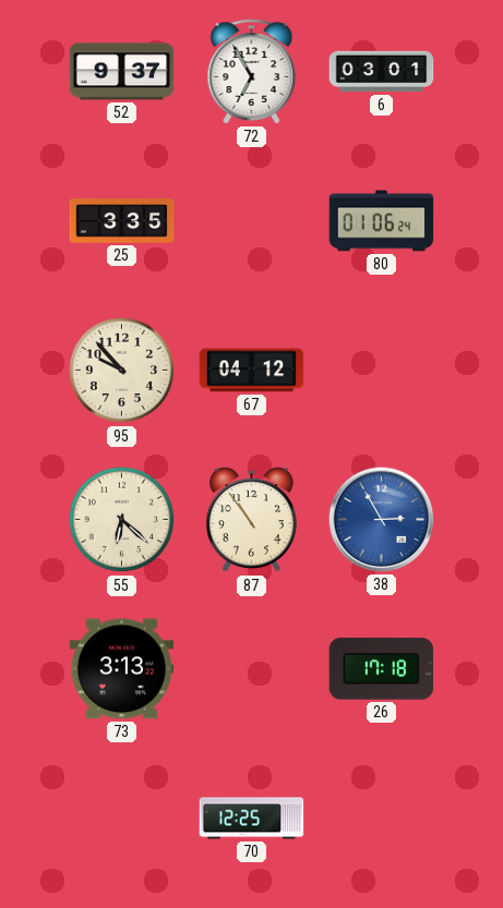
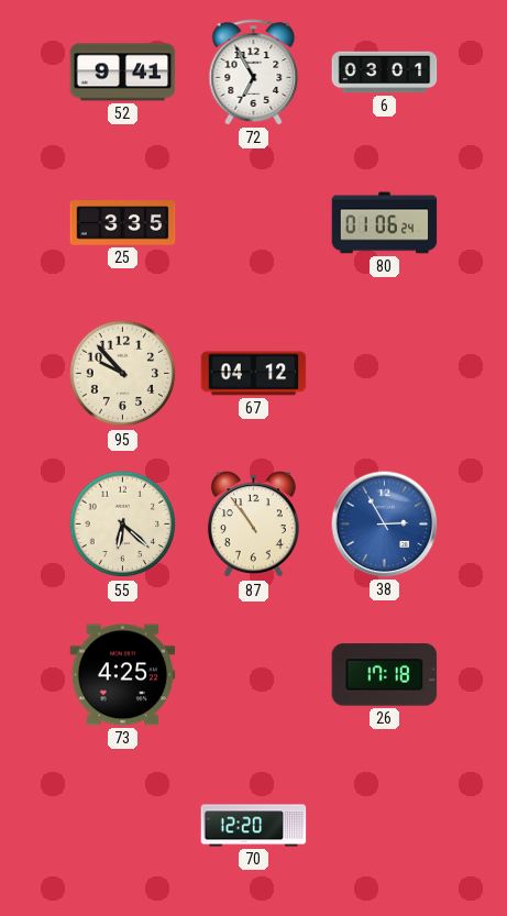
52: 9:37 -> 9:41 (123, 73)
73: 3:13 -> 4:25 (123, 675)
70: 12:25 -> 12:20 (254, 826)
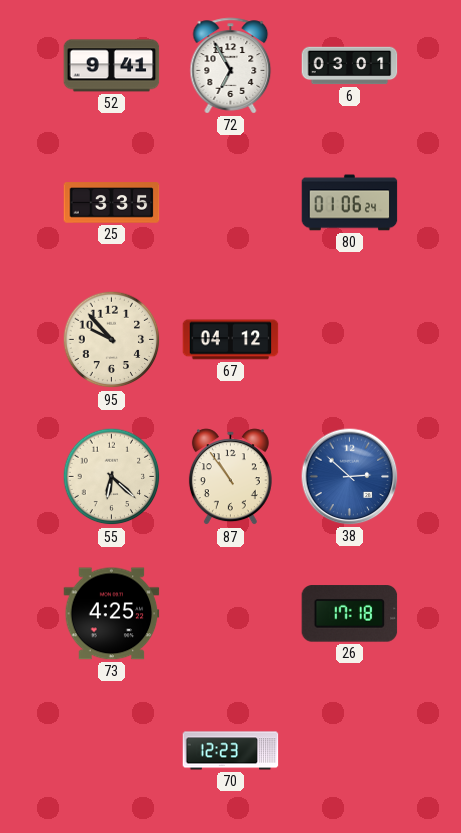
38: 2:55 -> 2:52 (350, 477)
70: 12:20 -> 12:23 (231, 751)
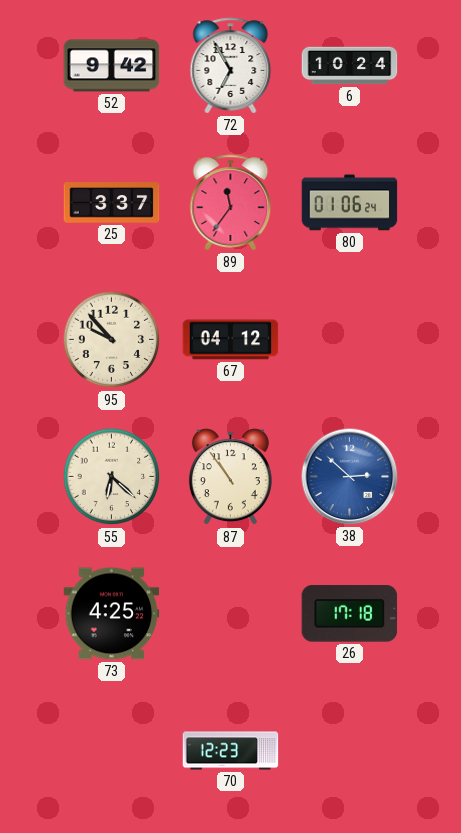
52: 9:41 -> 9:42 (112, 66)
6: 03:01 -> 10:24 (350, 66)
25: 3:35 -> 3:37 (112, 203)
89: none -> 11:36 (231, 203)
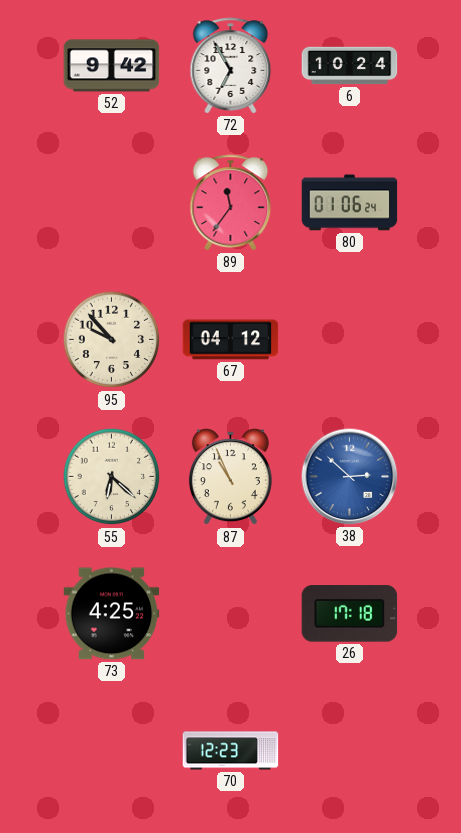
25: 3:37 -> none (112, 203)
87: 10:54 -> 10:56 (230, 477)
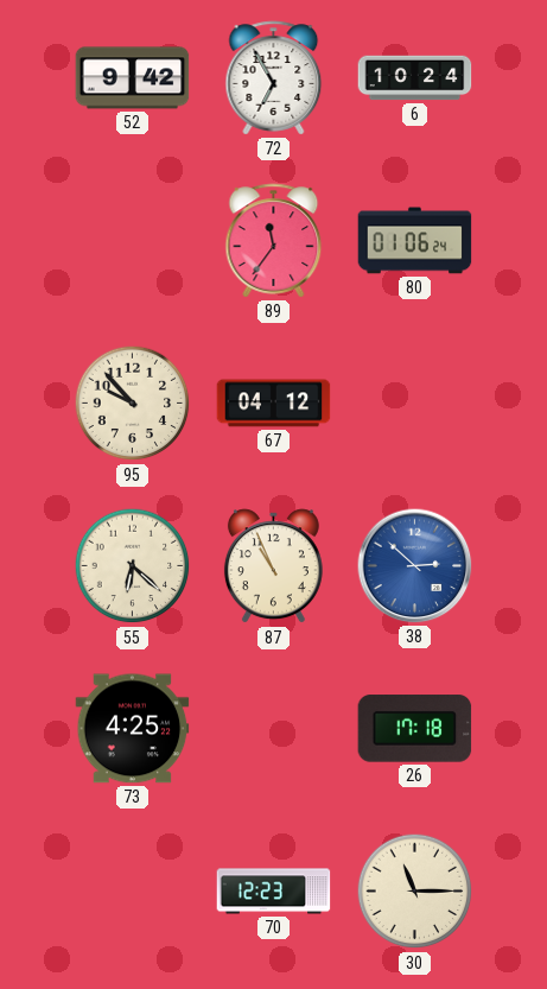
30: none -> 11:15 (415, 892)
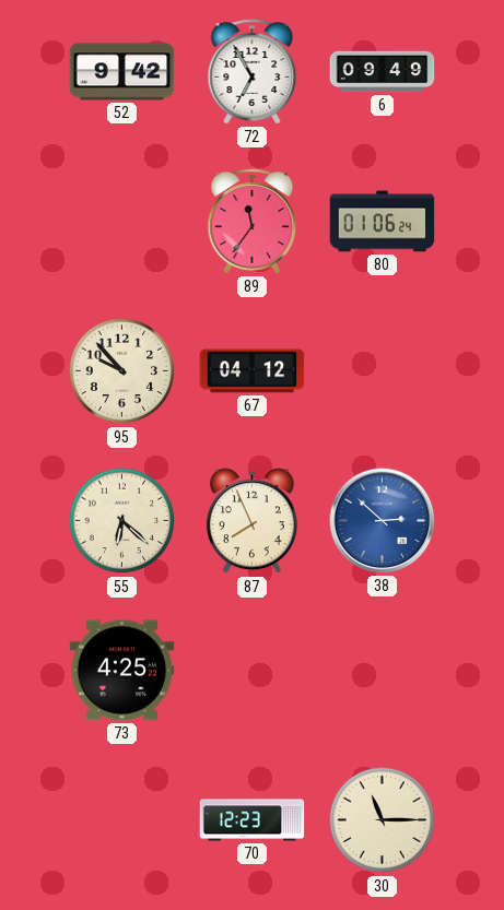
6: 10:24 -> 09:49 (383, 72)
87: 10:56 -> 7:56 (251, 521)
26: 17:18 -> none (415, 729)
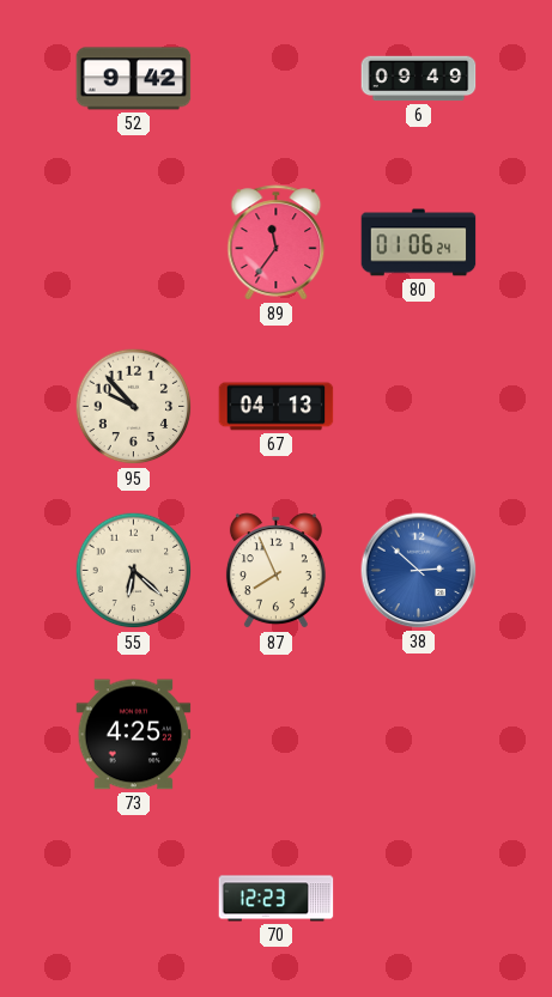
72: 6:55 -> none (253, 72)
67: 04:12 -> 04:13 (277, 407)
30: 11:15 -> none (383, 820)
